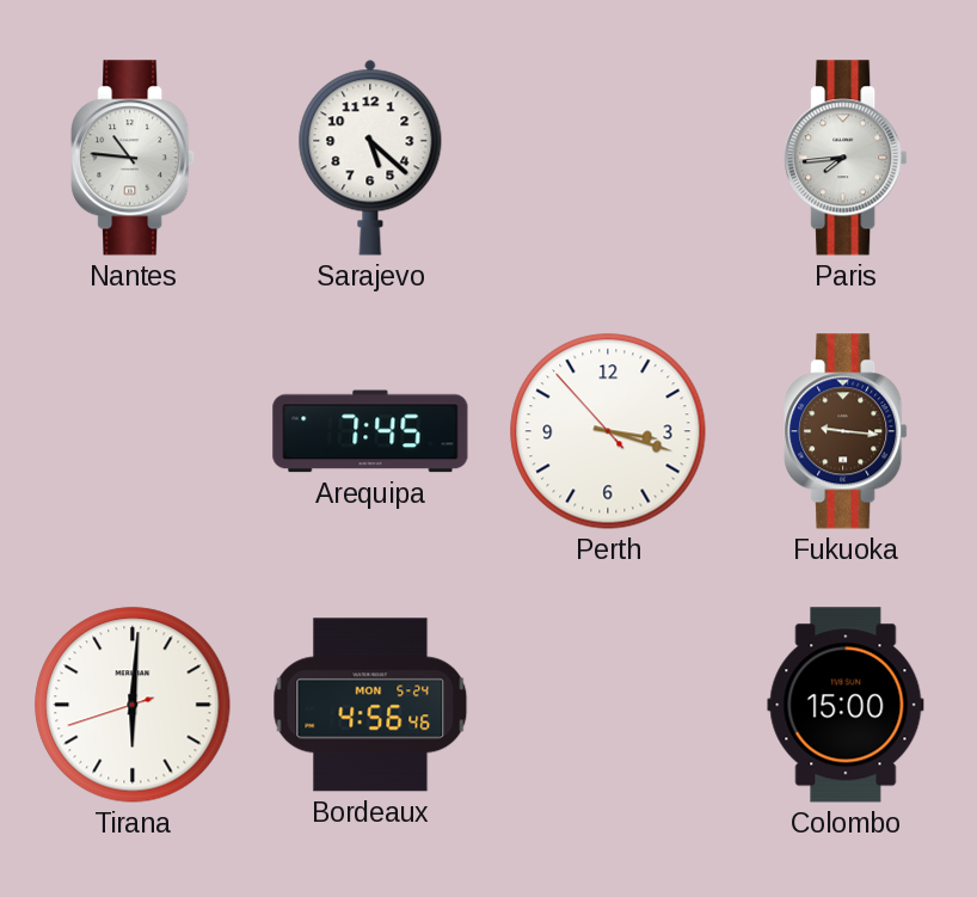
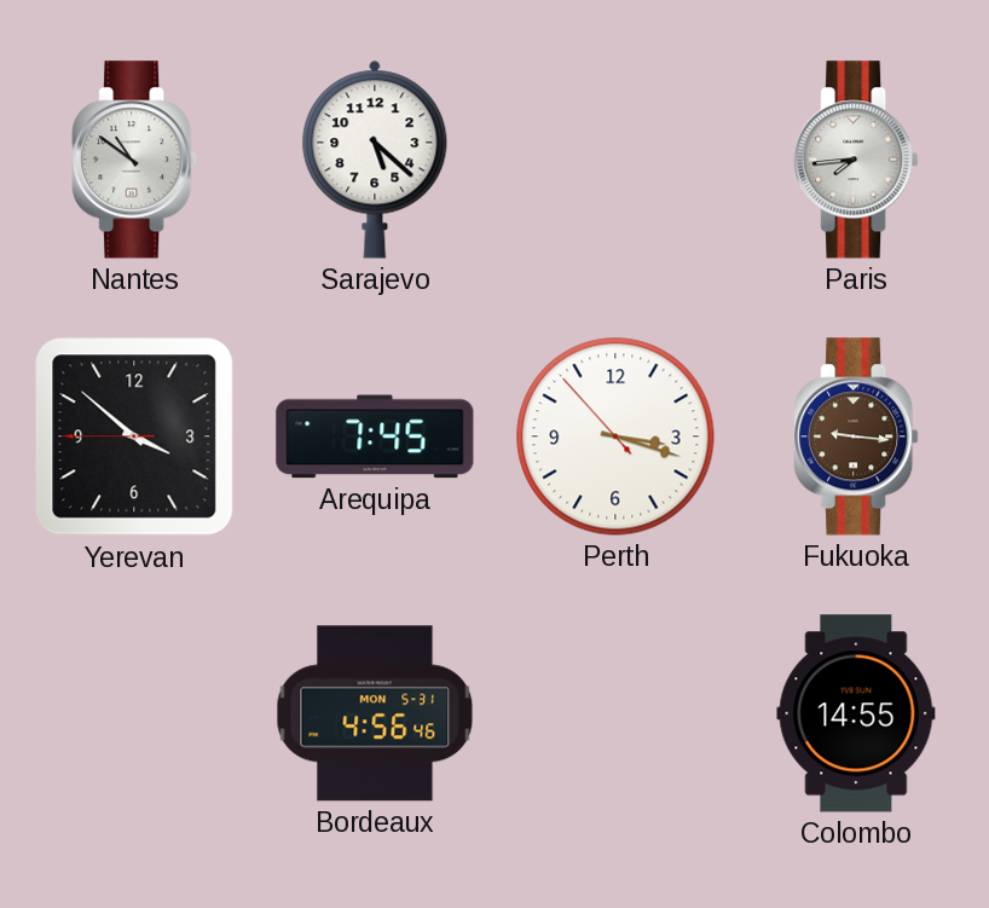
Nantes: 10:46 -> 10:51 (134, 160)
Yerevan: none -> 3:51 (134, 436)
Tirana: 6:00 -> none (133, 705)
Bordeaux date: MON 5-24 -> MON 5-31 (375, 713)
Colombo: 15:00 -> 14:55 (856, 713)
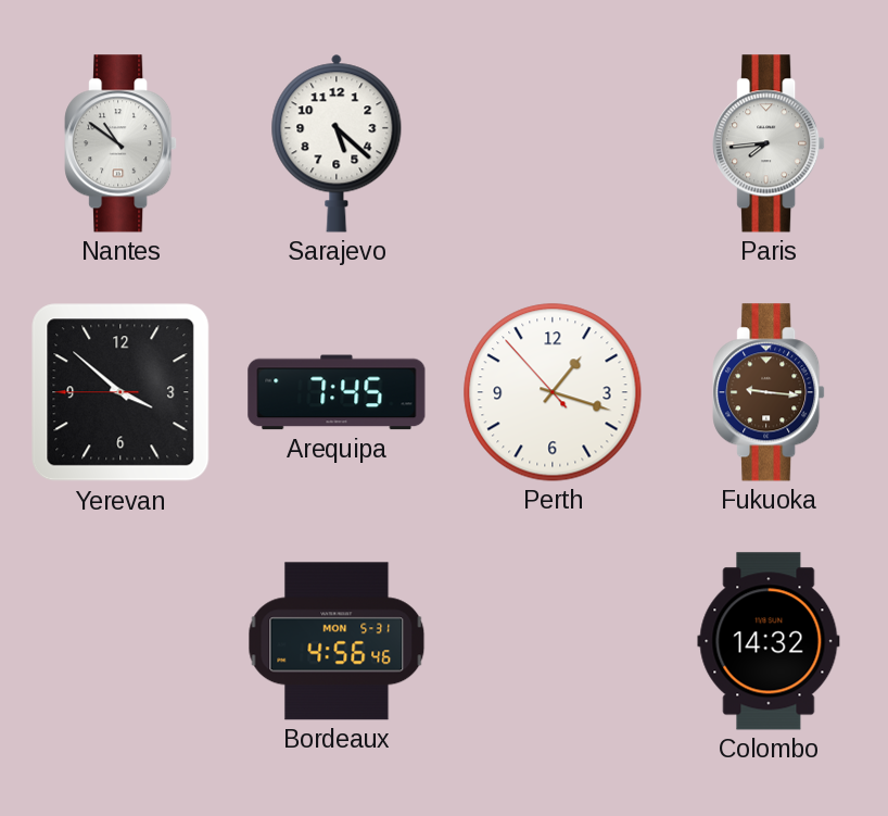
Perth: 3:17 -> 1:17 (553, 392)
Colombo: 14:55 -> 14:32 (769, 641)
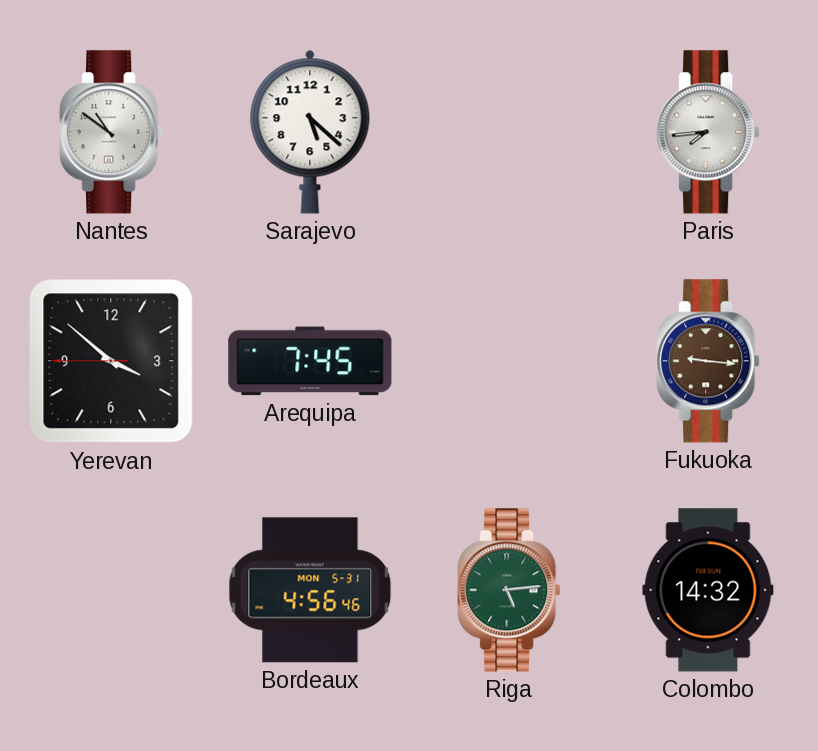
Perth: 1:17 -> none (553, 392)
Riga: none -> 5:14 (509, 590)
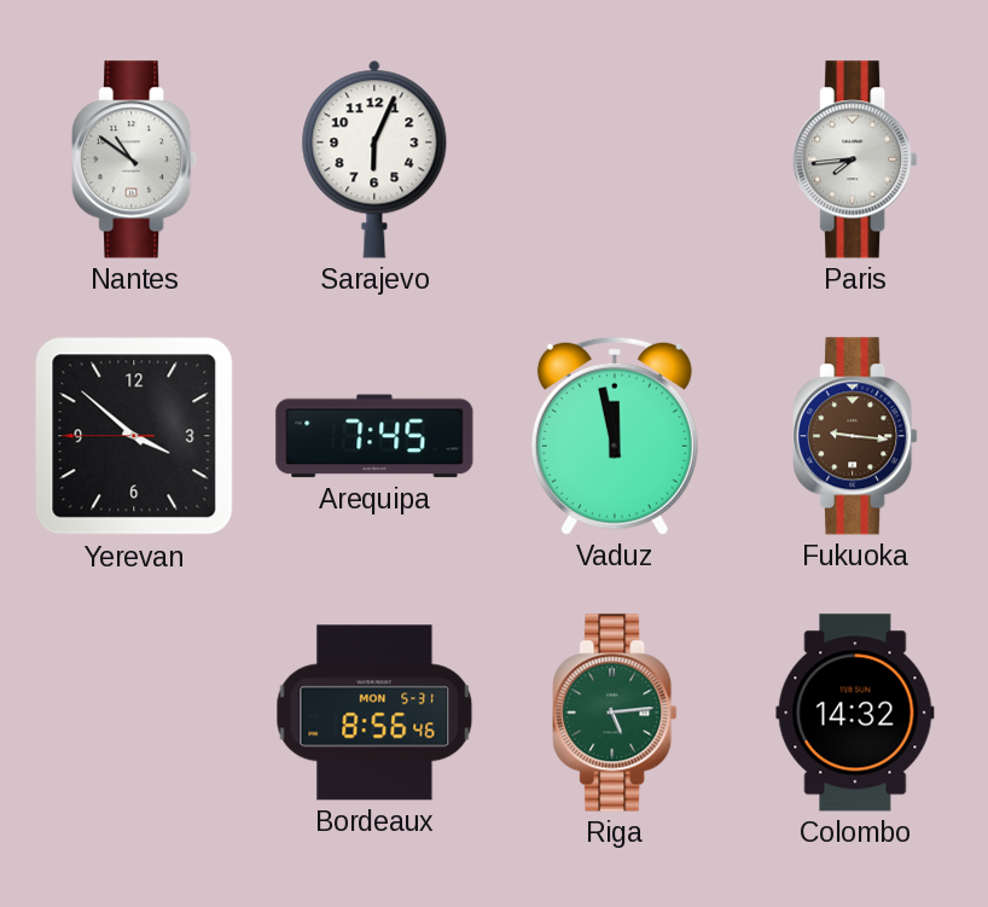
Sarajevo: 5:22 -> 6:04 (374, 159)
Vaduz: none -> 11:58 (615, 436)
Bordeaux: 4:56 -> 8:56 (374, 713)
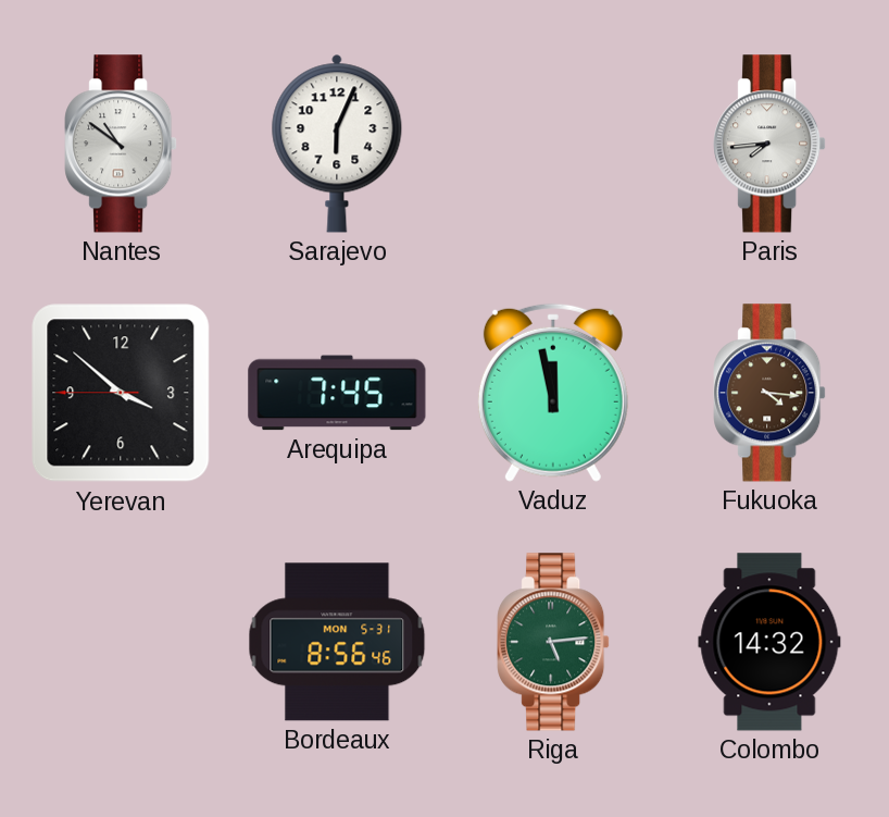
Fukuoka: 9:16 -> 4:16 (769, 393)
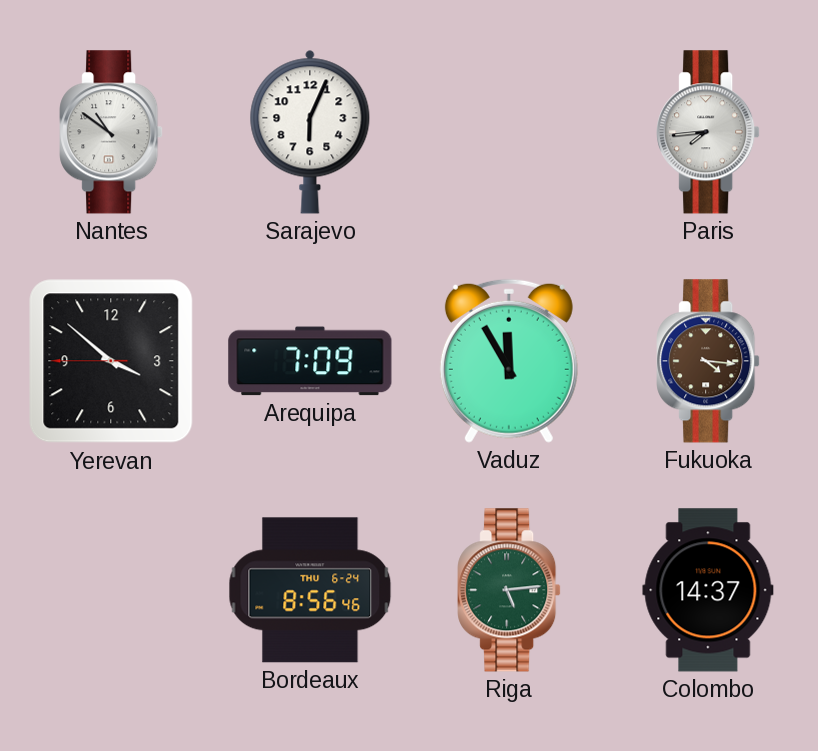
Arequipa: 7:45 -> 7:09 (310, 361)
Vaduz: 11:58 -> 11:55 (509, 361)
Bordeaux date: MON 5-31 -> THU 6-24 (310, 590)
Colombo: 14:32 -> 14:37 (708, 590)
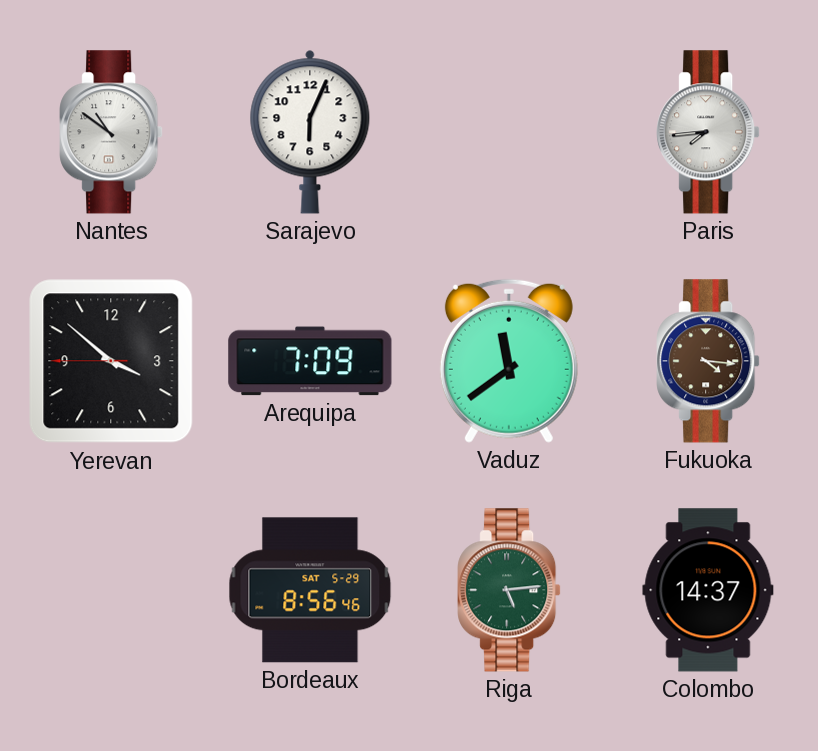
Vaduz: 11:55 -> 11:39 (509, 361)
Bordeaux date: THU 6-24 -> SAT 5-29 (310, 590)
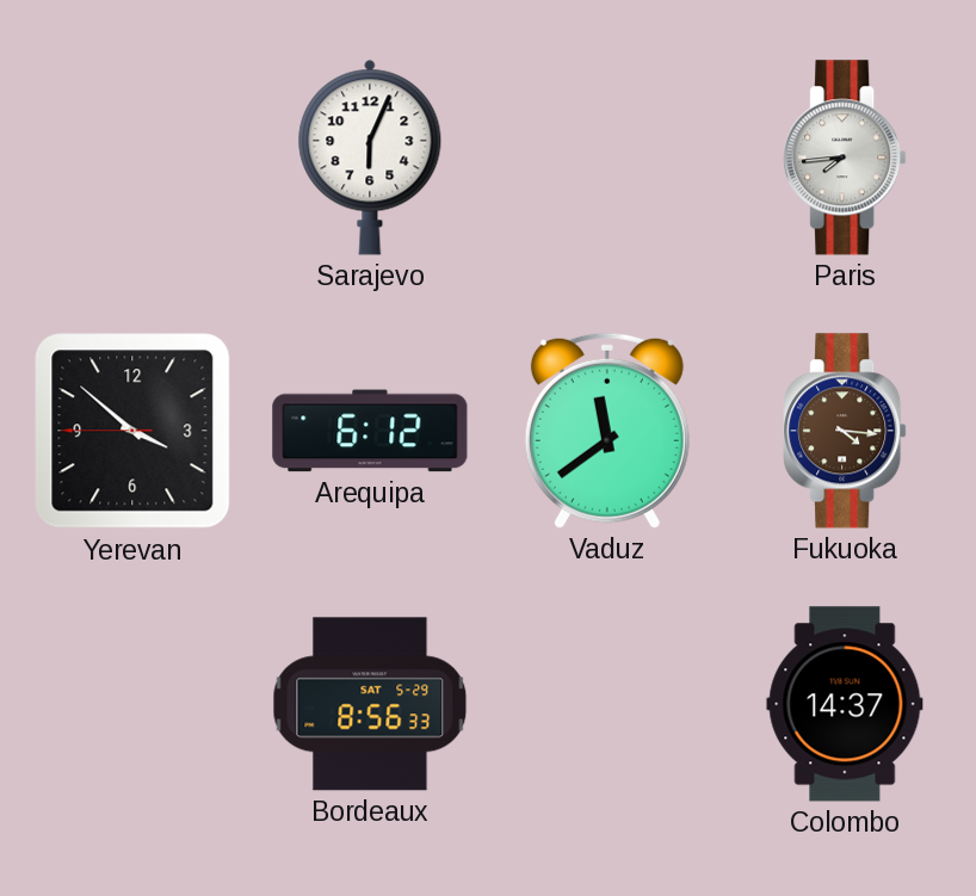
Nantes: 10:51 -> none (111, 132)
Arequipa: 7:09 -> 6:12 (370, 431)
Bordeaux: 8:56:46 -> 8:56:33 (370, 704)
Riga: 5:14 -> none (509, 590)
